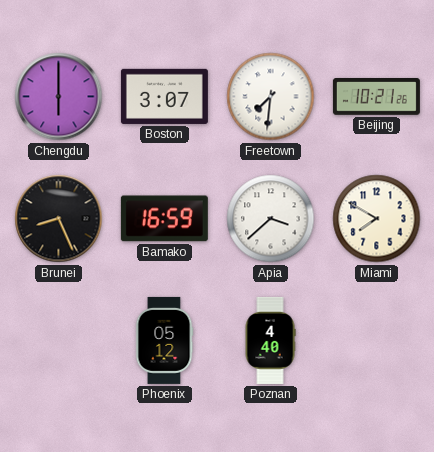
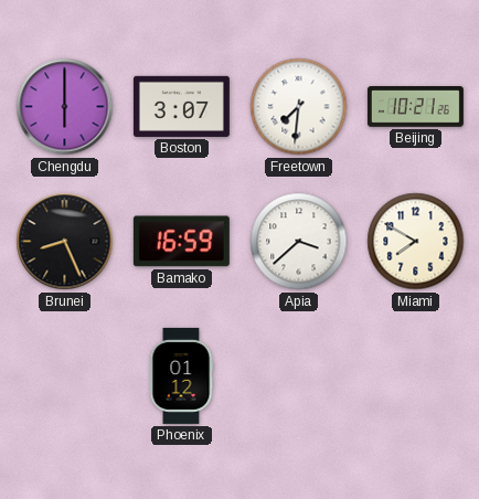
Phoenix: 05:12 -> 01:12 (181, 375)
Poznan: 4:40 -> none (270, 340)
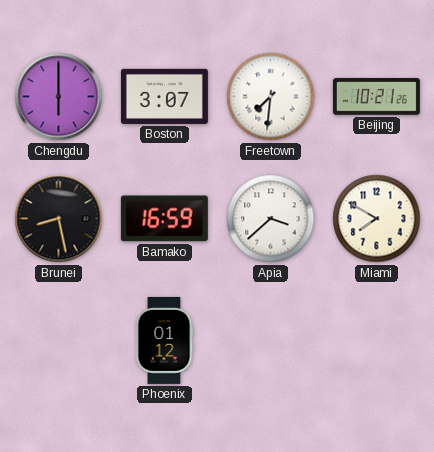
Brunei: 8:26 -> 8:28 (59, 219)
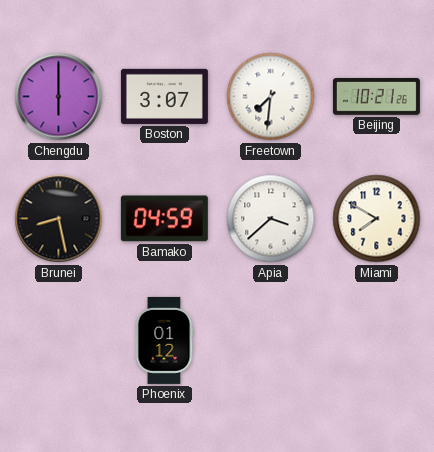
Bamako: 16:59 -> 04:59 (164, 219)
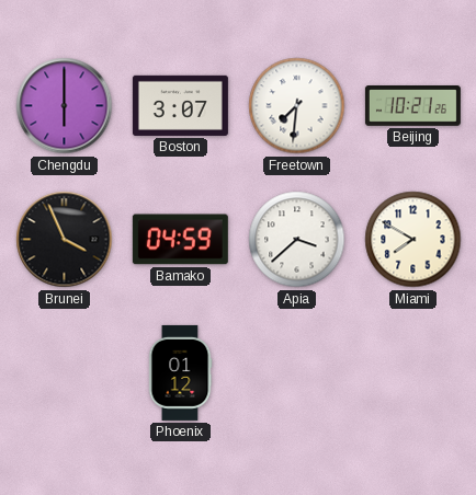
Brunei: 8:28 -> 3:56 (65, 240)
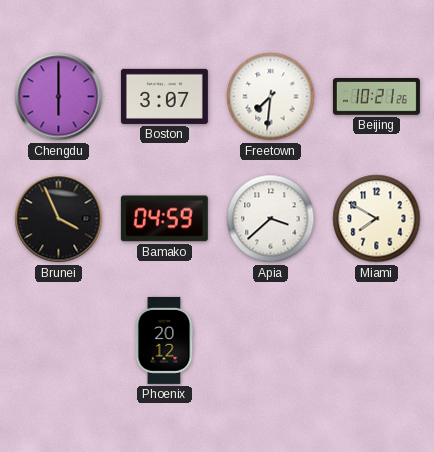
Phoenix: 01:12 -> 20:12 (164, 340)
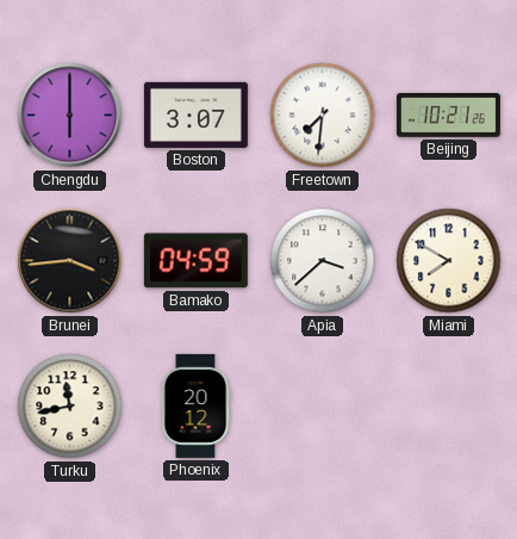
Brunei: 3:56 -> 3:44 (70, 261)
Turku: none -> 11:43 (70, 407)
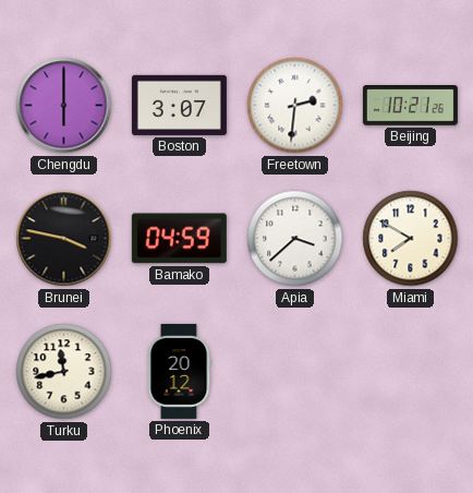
Freetown: 7:31 -> 2:31 (295, 106)
Brunei: 3:44 -> 3:47 (64, 239)
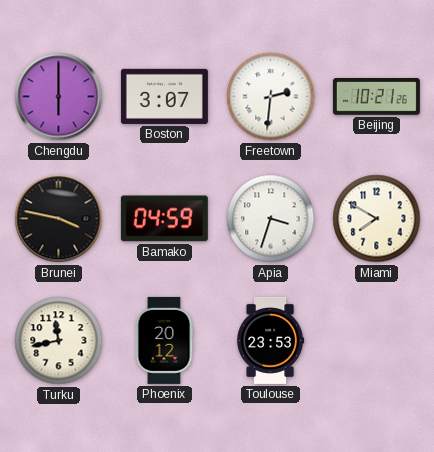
Apia: 3:38 -> 3:33 (271, 219)
Toulouse: none -> 23:53 (271, 340)
